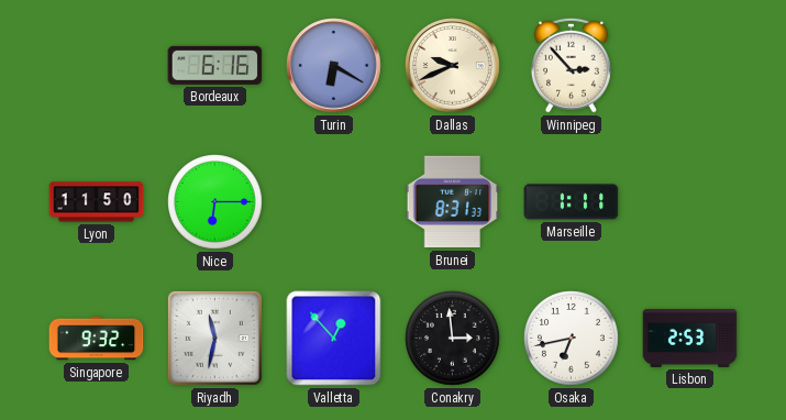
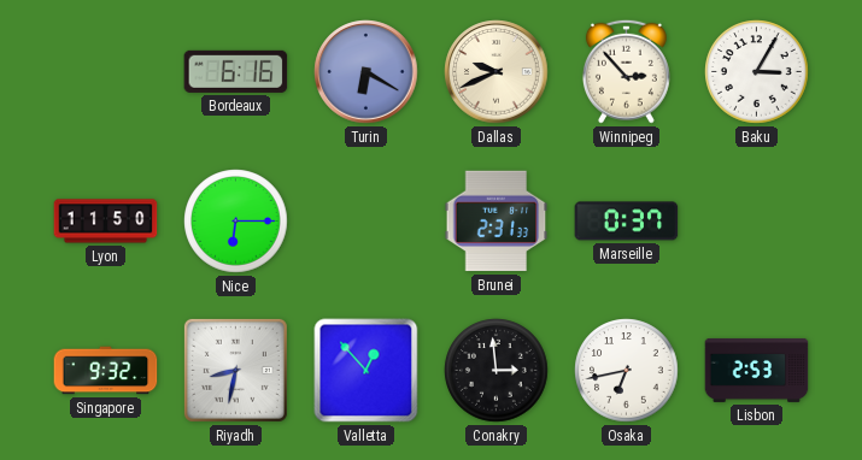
Baku: none -> 3:05 (757, 72)
Brunei: 8:31 -> 2:31 (497, 222)
Marseille: 1:11 -> 0:37 (627, 222)
Riyadh: 11:32 -> 8:32 (235, 370)
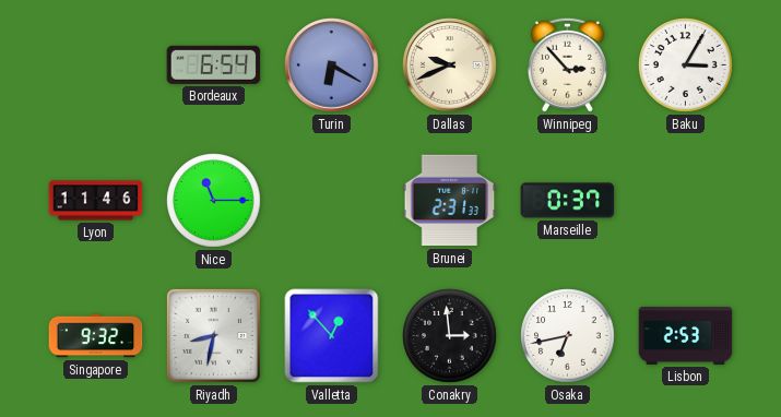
Bordeaux: 6:16 -> 6:54 (214, 64)
Lyon: 11:50 -> 11:46 (96, 201)
Nice: 6:15 -> 11:15 (214, 201)
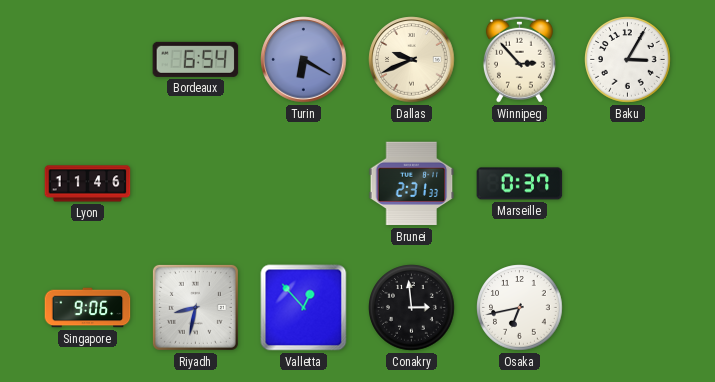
Nice: 11:15 -> none (214, 201)
Singapore: 9:32 -> 9:06 (88, 308)
Lisbon: 2:53 -> none (686, 335)
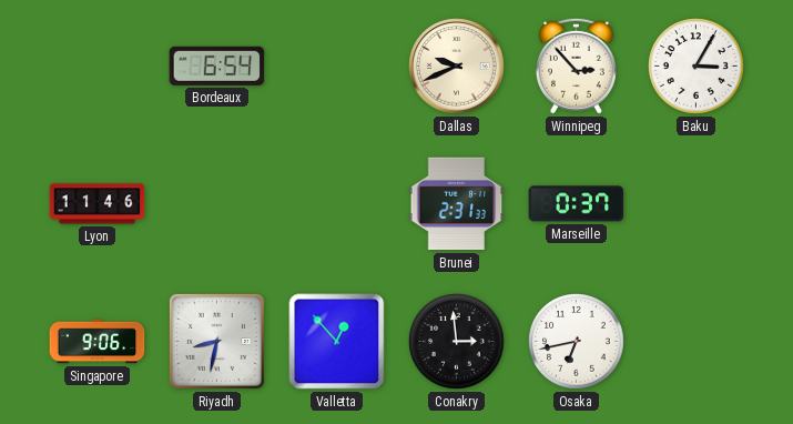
Turin: 6:20 -> none (304, 60)
